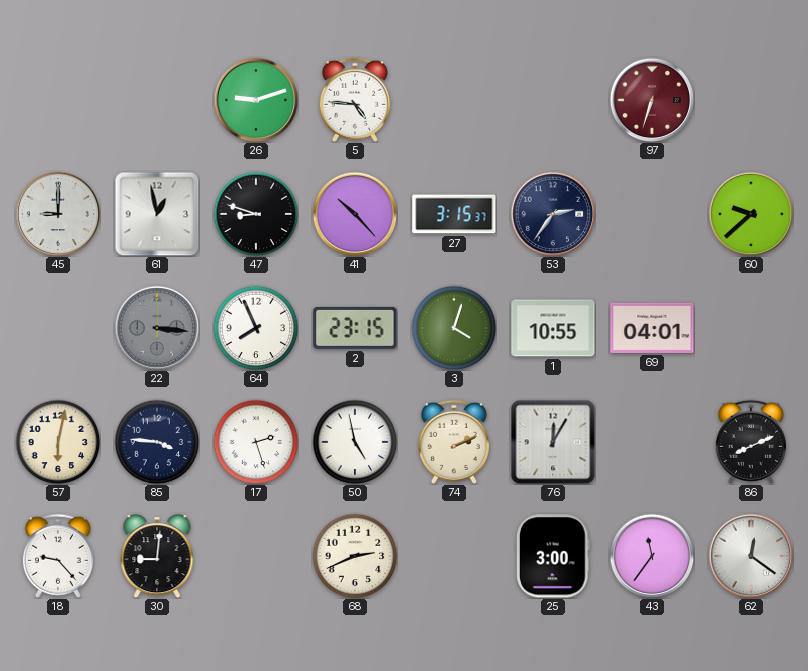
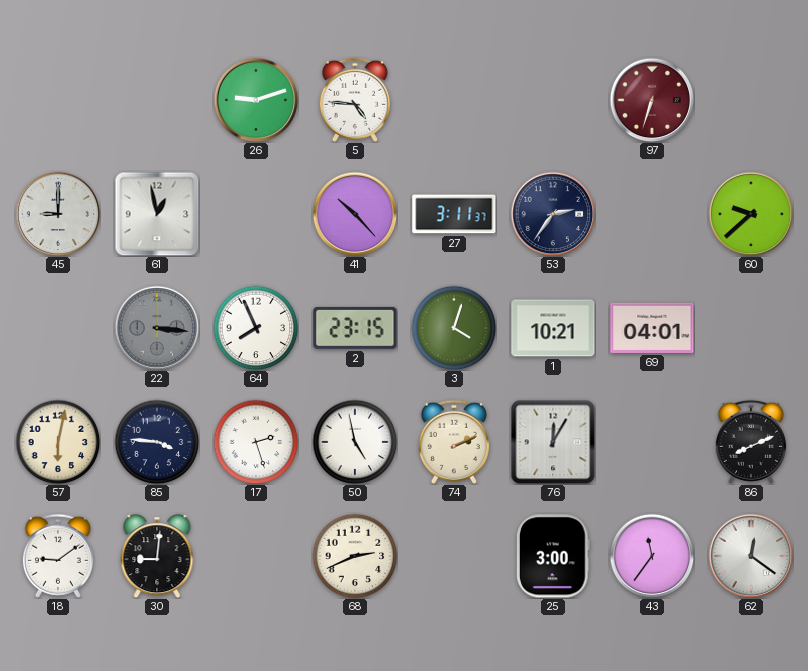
47: 8:48 -> none (256, 214)
27: 3:15 -> 3:11 (454, 214)
1: 10:55 -> 10:21 (553, 328)
18: 9:23 -> 9:09 (58, 556)
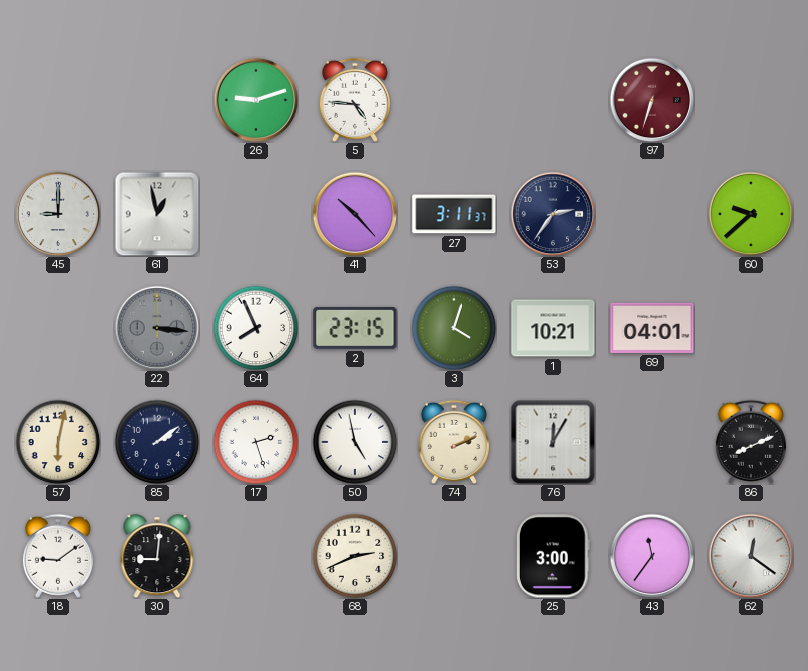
85: 3:46 -> 2:09 (157, 442)
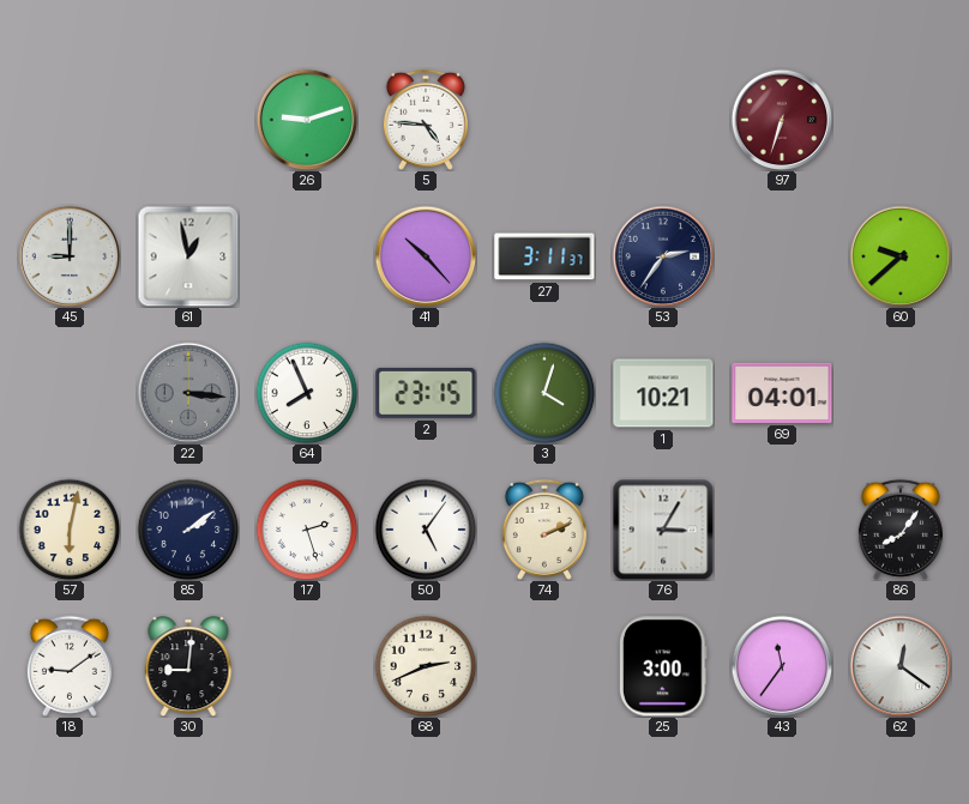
50: 4:58 -> 5:06 (426, 530)
76: 12:05 -> 3:05 (663, 530)
86: 8:11 -> 8:06 (901, 530)
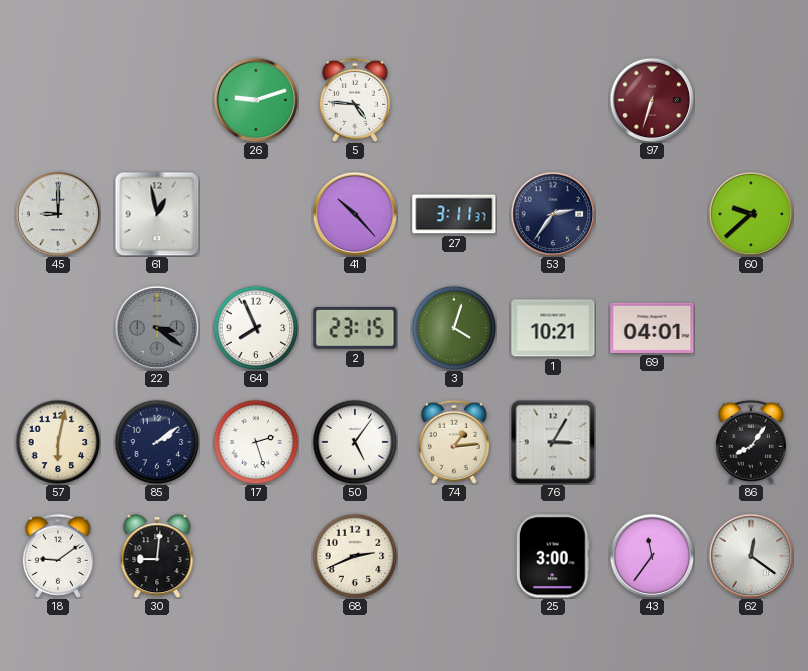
22: 3:16 -> 3:21 (157, 328)
74: 2:11 -> 1:14 (454, 442)
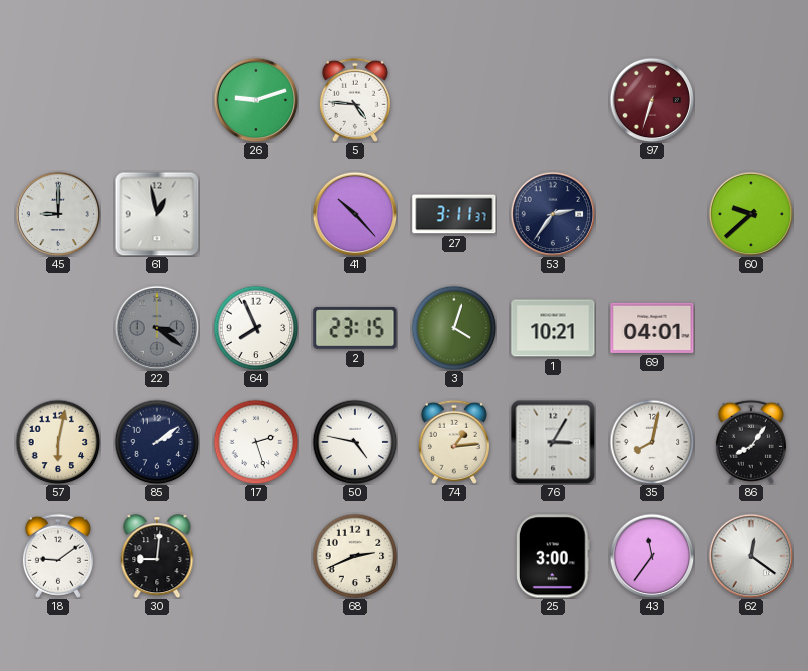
50: 5:06 -> 4:47 (355, 442)
35: none -> 8:02 (652, 442)
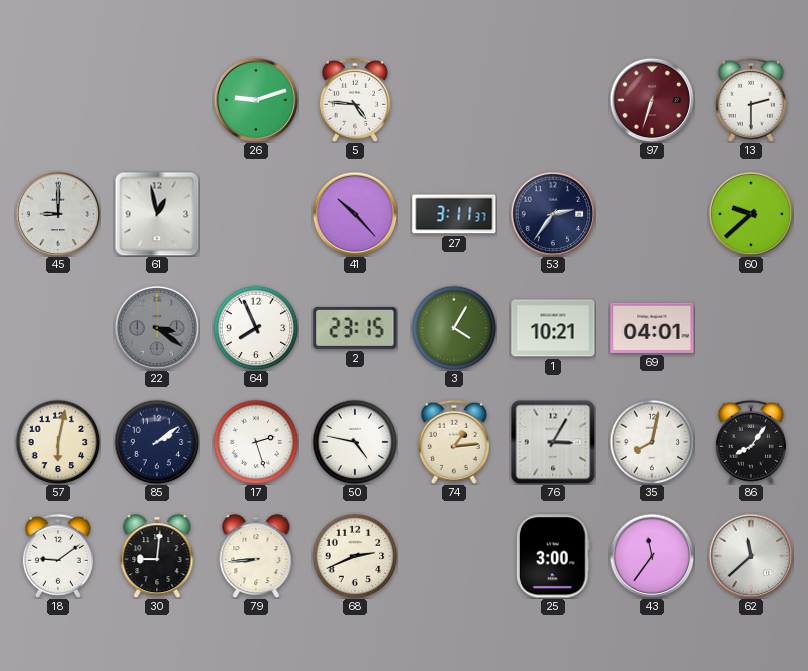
13: none -> 2:30 (751, 100)
3: 4:03 -> 4:05 (454, 328)
79: none -> 8:44 (256, 556)
62: 12:21 -> 11:38 (751, 556)
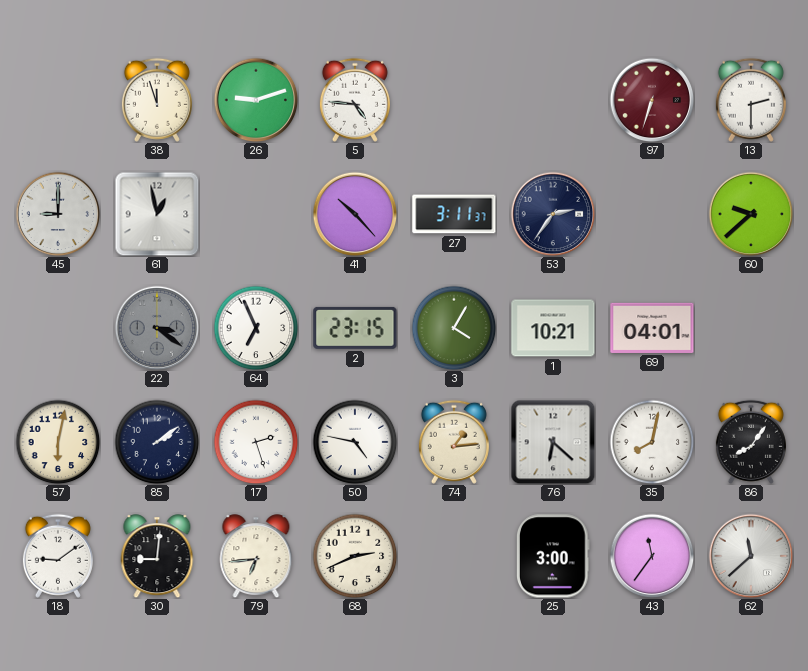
38: none -> 11:57 (157, 100)
64: 7:56 -> 6:56 (256, 328)
76: 3:05 -> 6:22 (553, 442)
79: 8:44 -> 6:44 (256, 556)
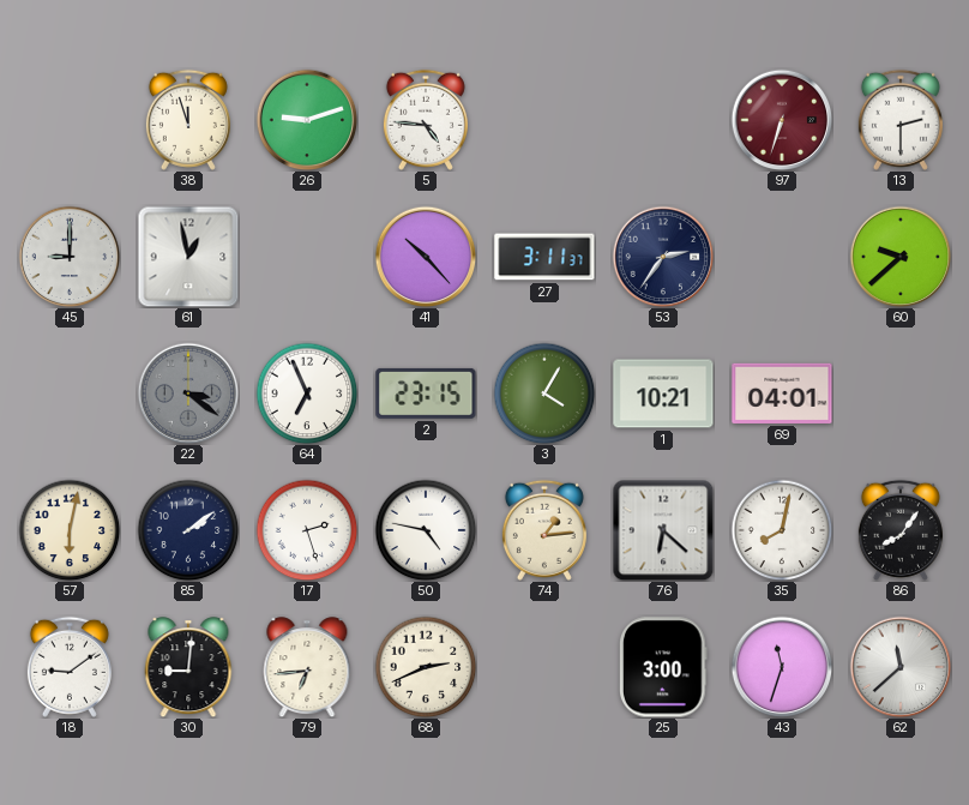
43: 11:36 -> 11:33 (782, 667)
